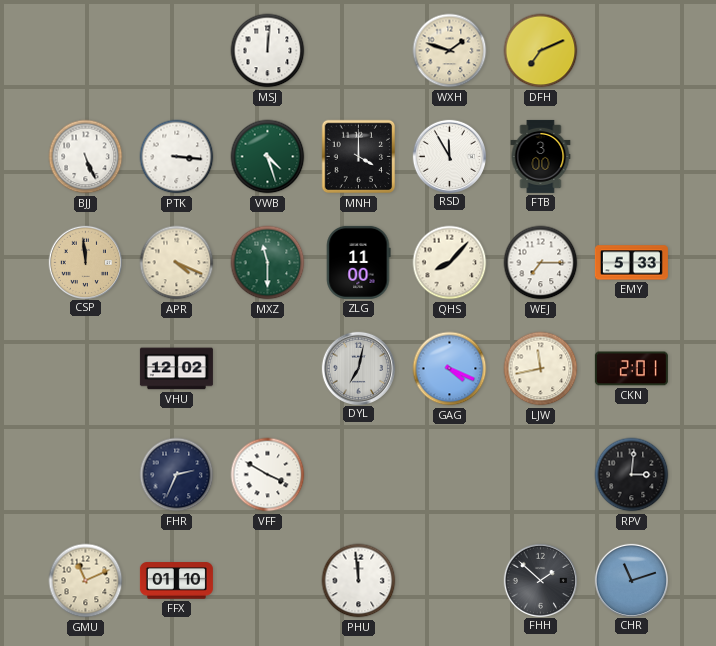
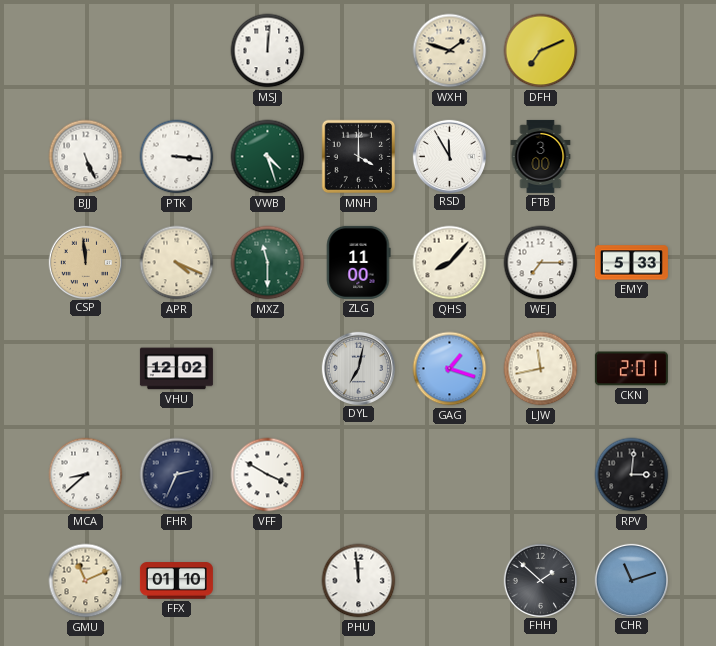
GAG: 4:19 -> 1:18 (450, 369)
MCA: none -> 8:38 (86, 475)
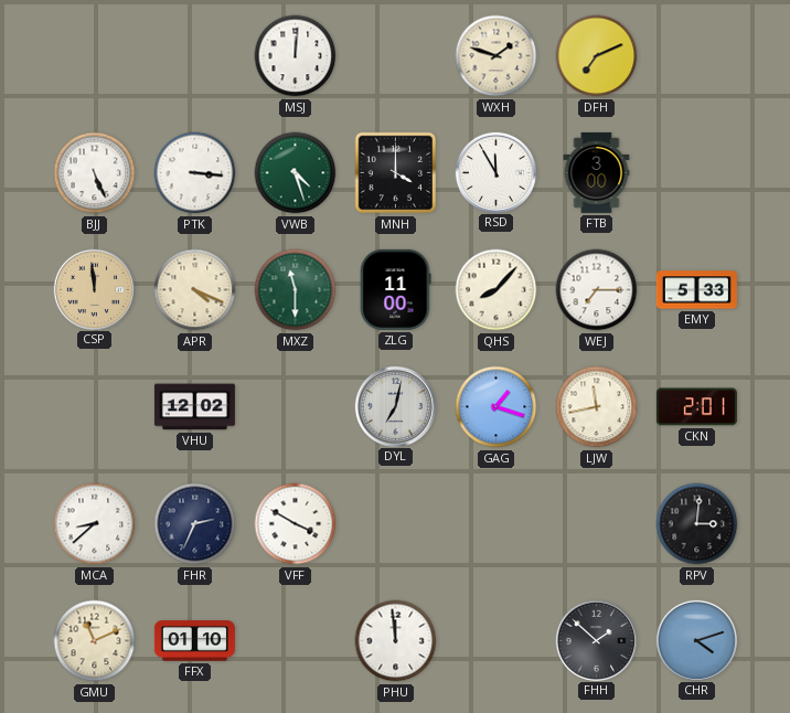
CHR: 11:12 -> 4:12 (696, 640)
